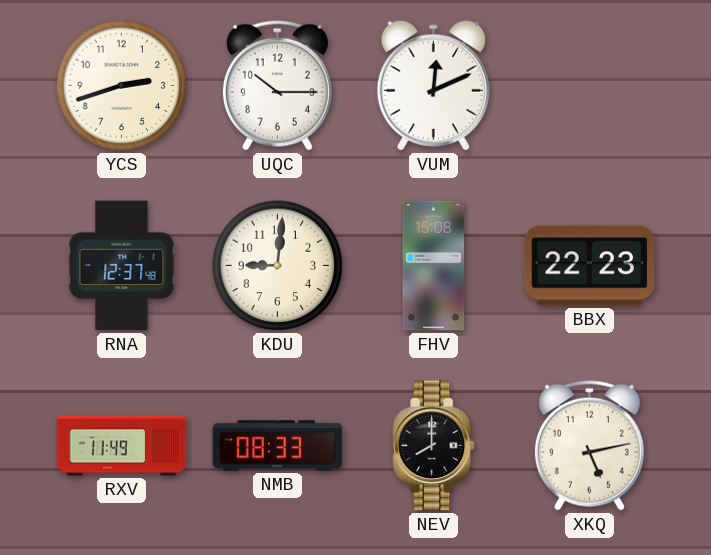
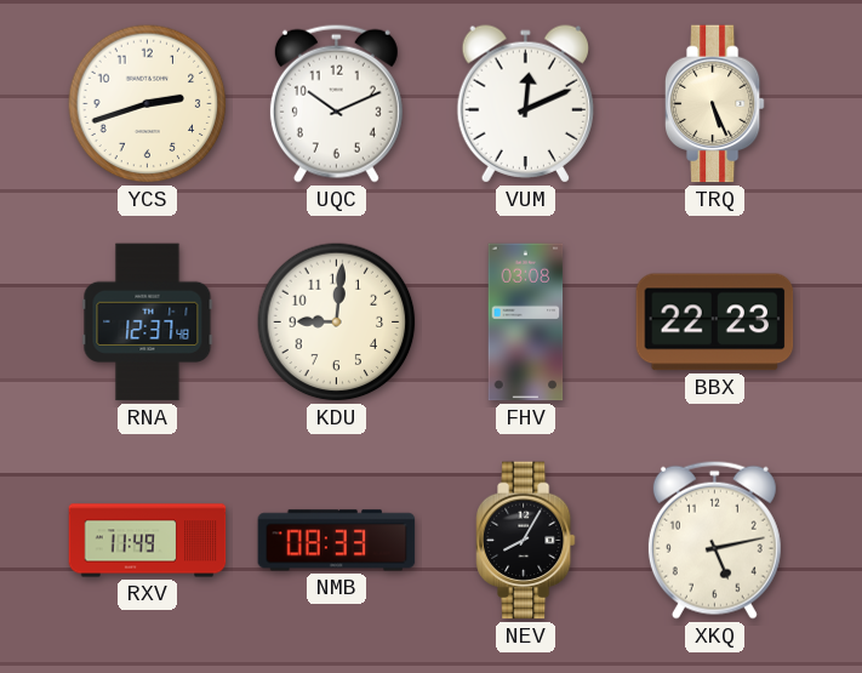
UQC: 10:15 -> 10:11 (336, 103)
TRQ: none -> 5:26 (714, 104)
FHV: 15:08 -> 03:08 (526, 323)
NEV: 8:00 -> 8:05 (525, 541)
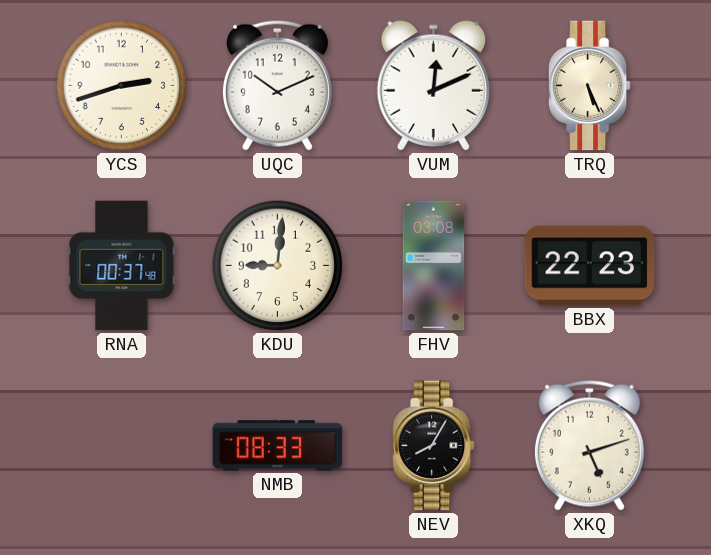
RNA: 12:37 -> 00:37 (122, 266)
RXV: 11:49 -> none (148, 541)
XKQ: 5:13 -> 5:12 (589, 445)
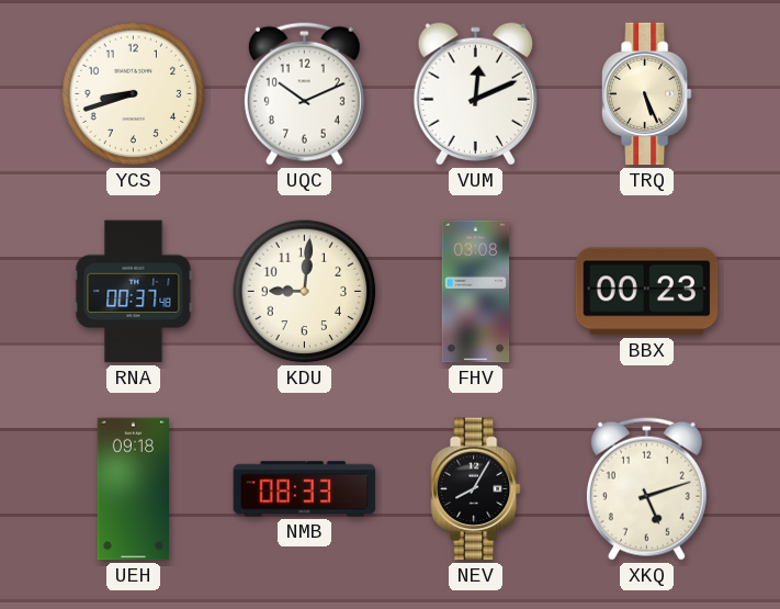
YCS: 2:42 -> 8:42 (134, 94)
BBX: 22:23 -> 00:23 (647, 292)
UEH: none -> 09:18 (134, 489)
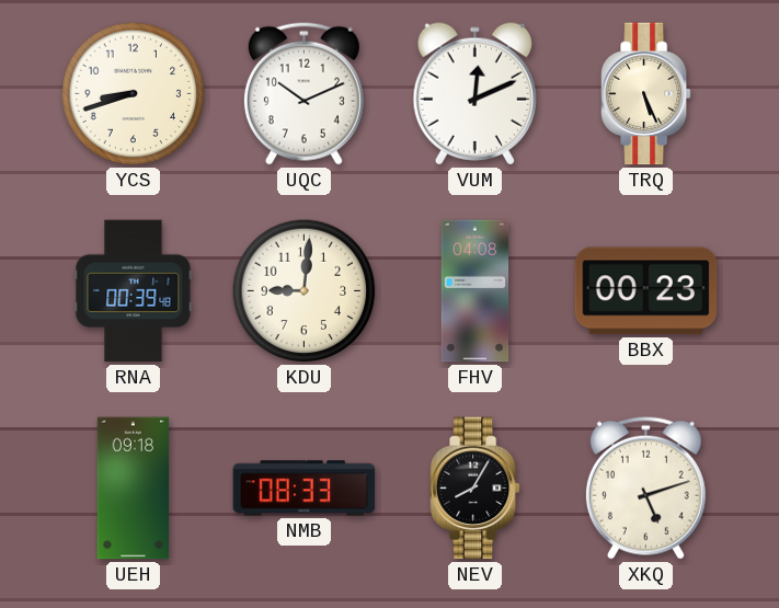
RNA: 00:37 -> 00:39 (134, 291)
FHV: 03:08 -> 04:08 (476, 291)
